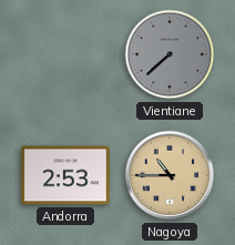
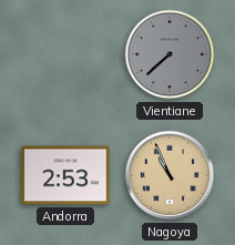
Nagoya: 10:45 -> 10:56 (170, 175)
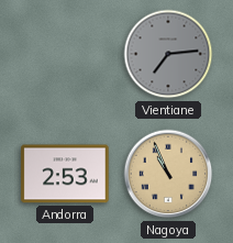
Vientiane: 7:38 -> 7:14 (168, 54)
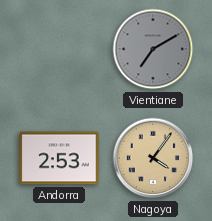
Vientiane: 7:14 -> 7:10 (153, 49)
Nagoya: 10:56 -> 4:06 (153, 158)
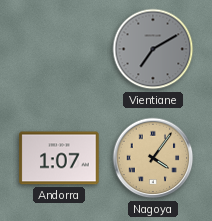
Andorra: 2:53 -> 1:07 (59, 158)
